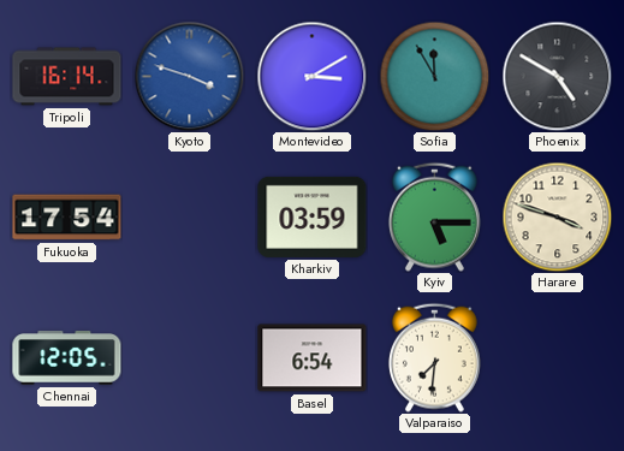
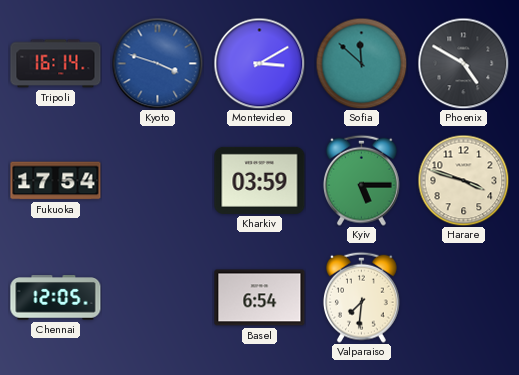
Sofia: 11:55 -> 11:52 (361, 63)
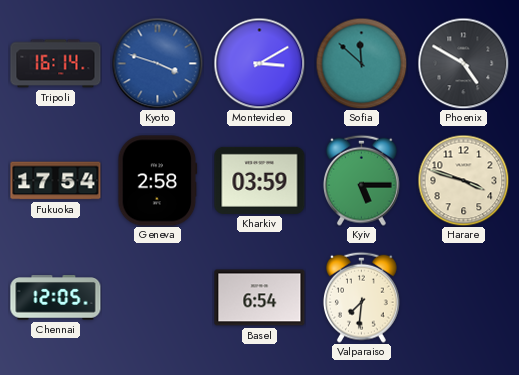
Geneva: none -> 2:58 (158, 181)
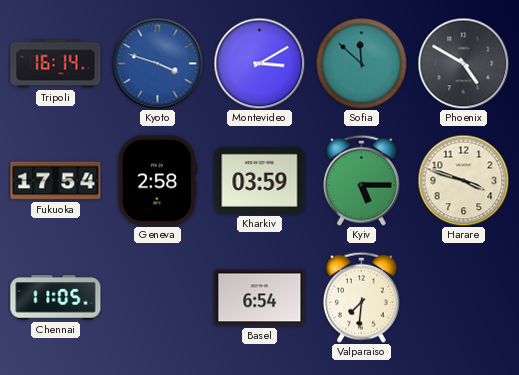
Chennai: 12:05 -> 11:05 (56, 298)
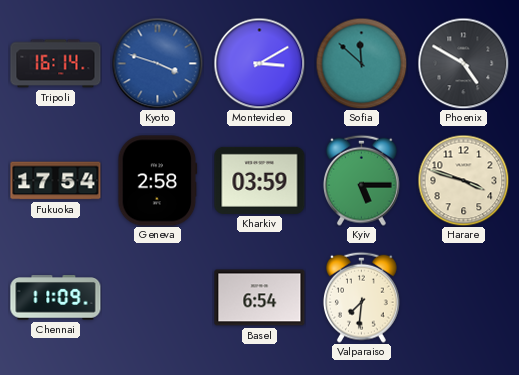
Chennai: 11:05 -> 11:09 (56, 298)
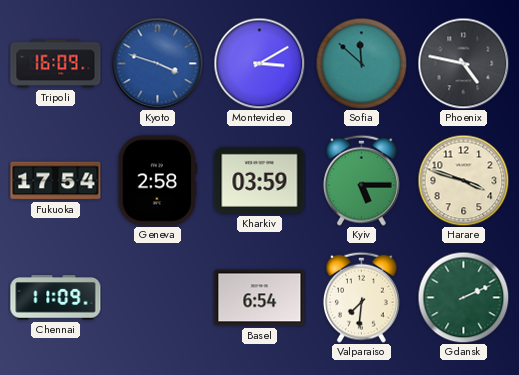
Tripoli: 16:14 -> 16:09 (56, 64)
Phoenix: 4:50 -> 4:47 (463, 63)
Gdansk: none -> 2:11 (463, 297)
